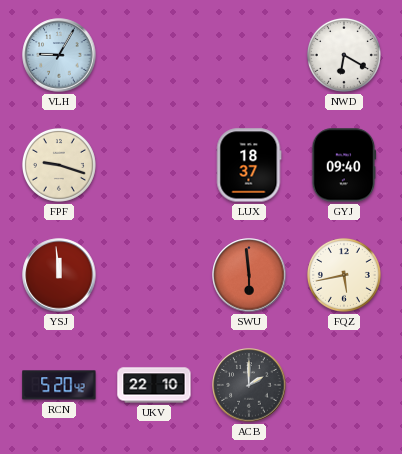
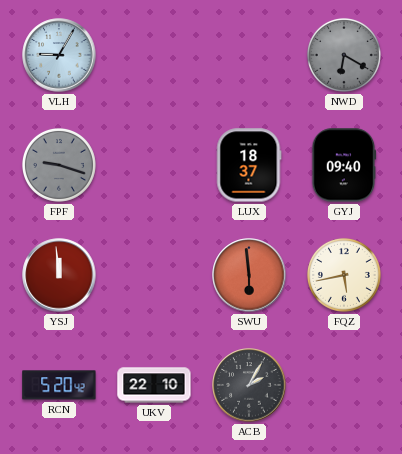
NWD dial: white -> grey (344, 55)
FPF dial: cream -> grey (59, 165)
ACB: 2:00 -> 2:05 (249, 385)
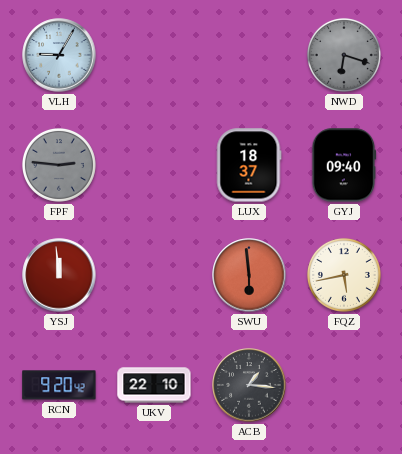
NWD: 6:20 -> 6:18 (344, 55)
FPF: 9:18 -> 2:46 (59, 165)
RCN: 5:20 -> 9:20 (59, 385)
ACB: 2:05 -> 1:16 (249, 385)
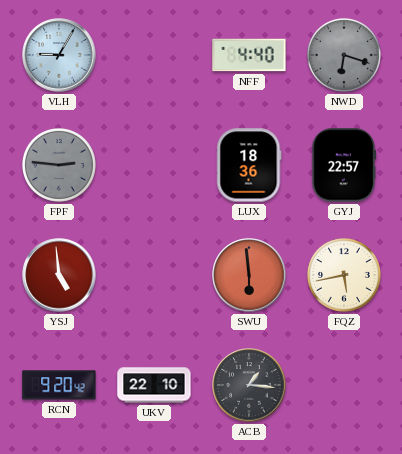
NFF: none -> 4:40 (249, 55)
LUX: 18:37 -> 18:36 (249, 165)
GYJ: 09:40 -> 22:57 (344, 165)
YSJ: 11:59 -> 4:59 (59, 275)
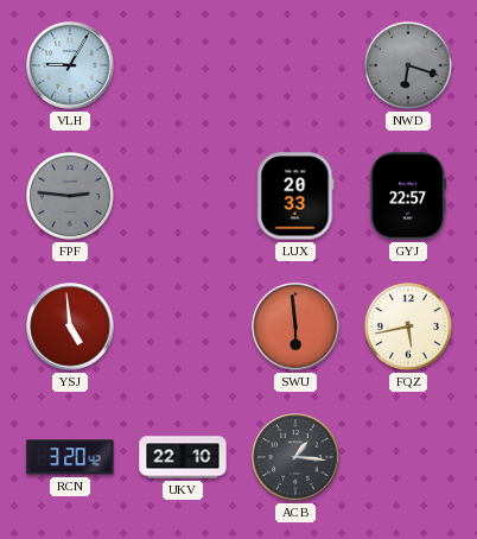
NFF: 4:40 -> none (249, 55)
LUX: 18:36 -> 20:33 (295, 196)
RCN: 9:20 -> 3:20 (70, 457)
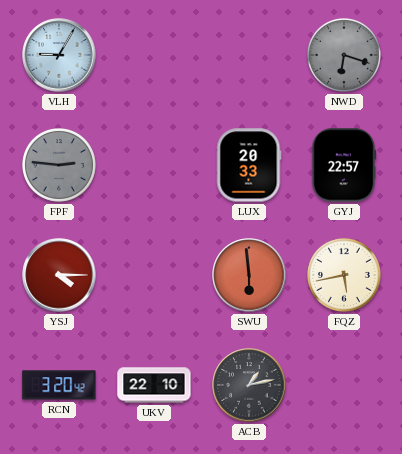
YSJ: 4:59 -> 4:15 (59, 275)
ACB: 1:16 -> 1:13 (249, 385)
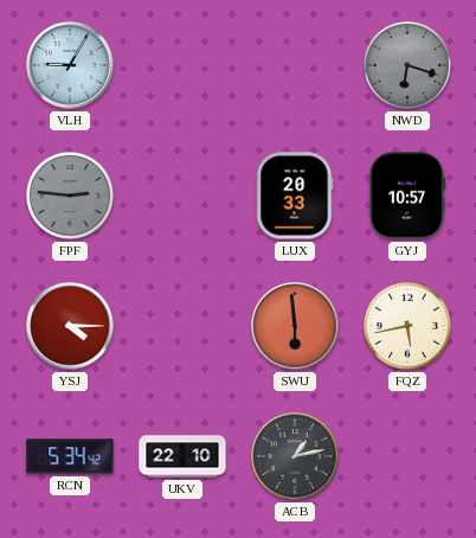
GYJ: 22:57 -> 10:57 (407, 196)
RCN: 3:20 -> 5:34 (70, 456)
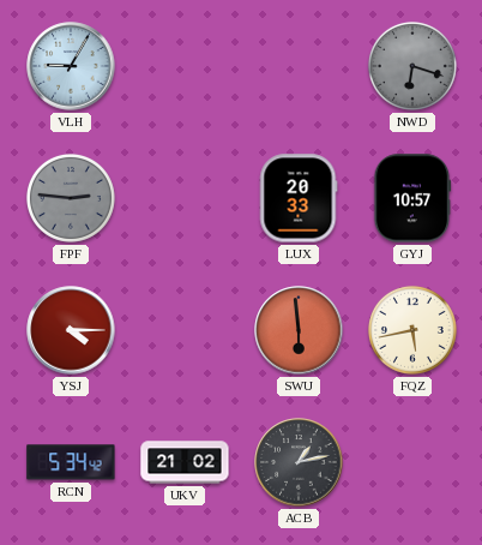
UKV: 22:10 -> 21:02 (185, 462)
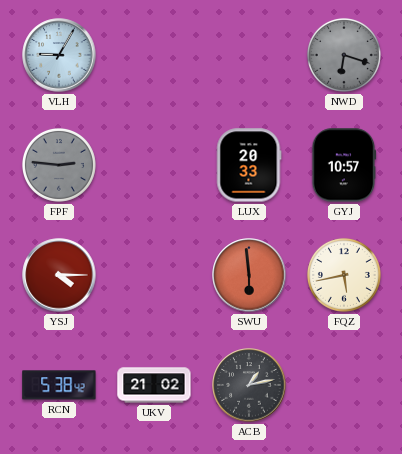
RCN: 5:34 -> 5:38 (59, 385)
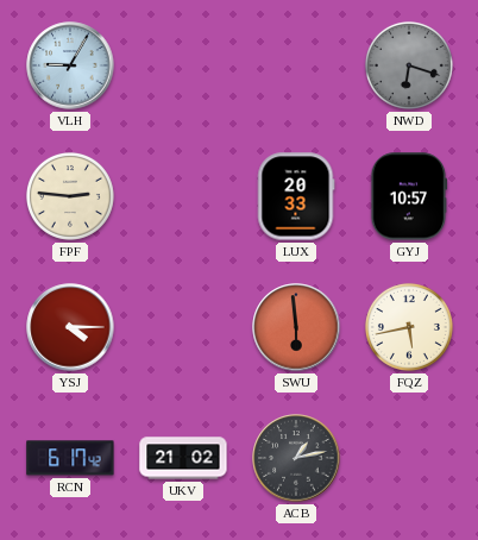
FPF dial: grey -> cream (70, 196)
RCN: 5:38 -> 6:17 (70, 458)
